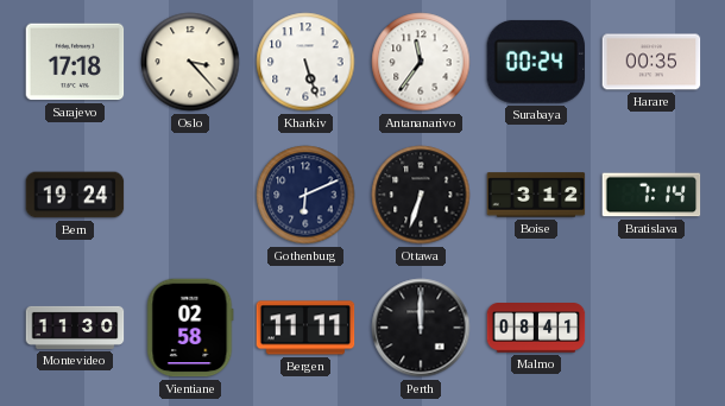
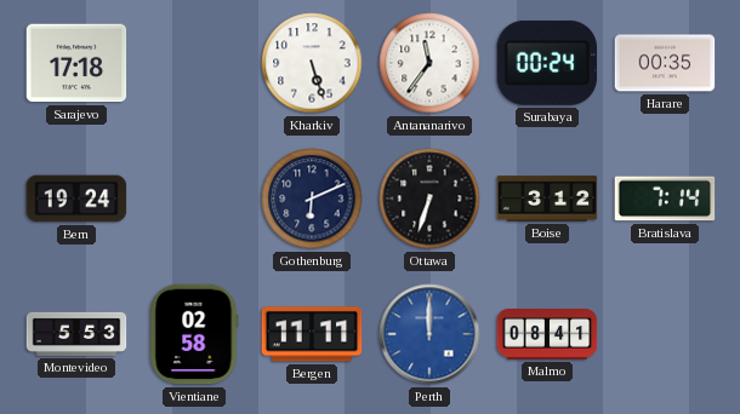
Oslo: 3:23 -> none (190, 62)
Montevideo: 11:30 -> 5:53 (76, 334)
Perth dial: black -> blue (429, 334)
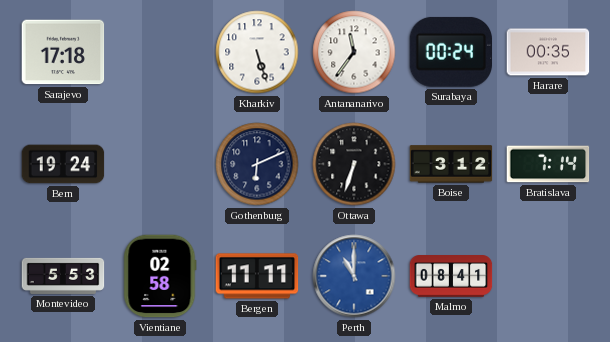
Perth: 12:00 -> 11:00 (354, 276)
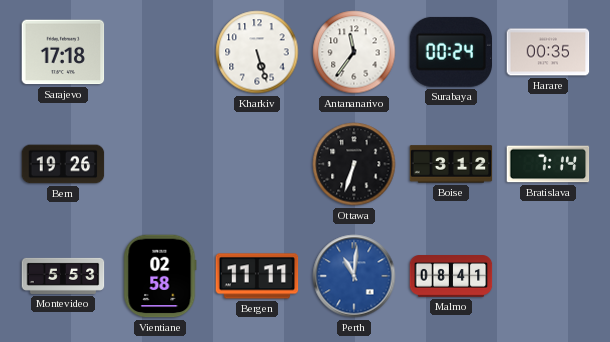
Bern: 19:24 -> 19:26 (63, 164)
Gothenburg: 6:11 -> none (257, 164)
Perth: 11:00 -> 11:01 (354, 276)
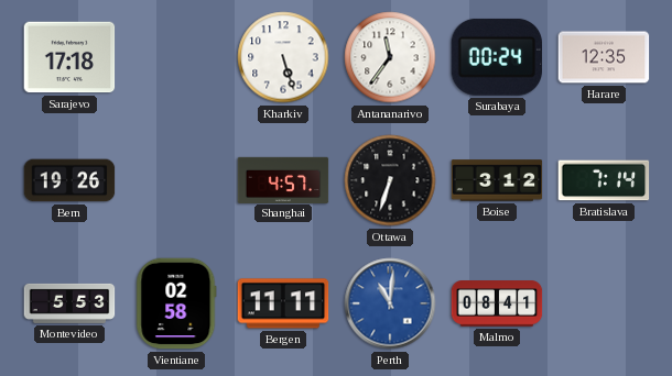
Harare: 00:35 -> 12:35 (604, 57)
Shanghai: none -> 4:57 (283, 179)
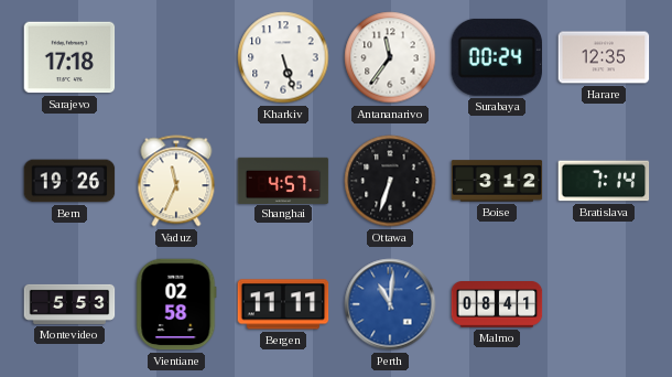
Vaduz: none -> 11:34 (176, 181)
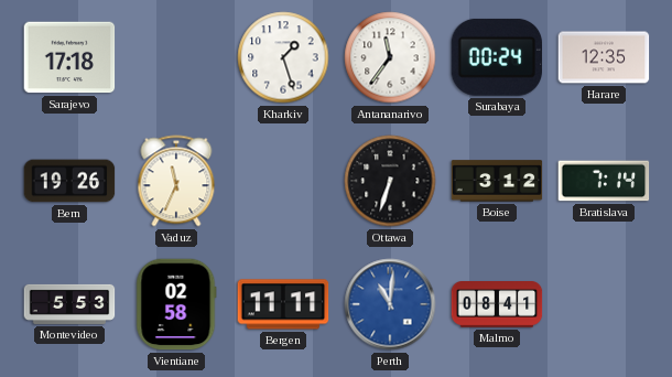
Kharkiv: 5:27 -> 1:27 (283, 57)
Shanghai: 4:57 -> none (283, 180)
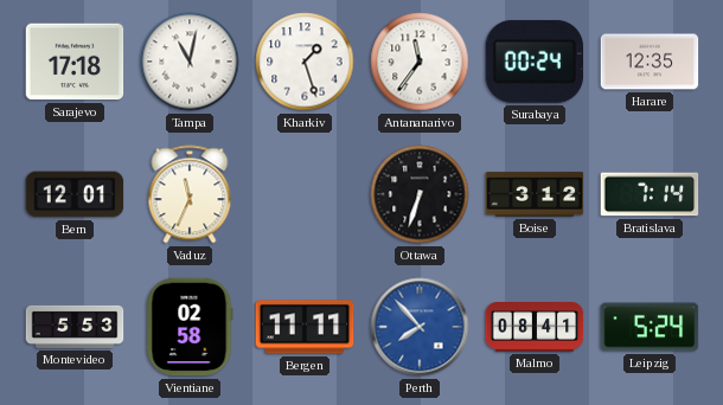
Tampa: none -> 11:02 (190, 62)
Bern: 19:26 -> 12:01 (75, 194)
Perth: 11:01 -> 7:53 (420, 327)
Leipzig: none -> 5:24 (650, 327)
